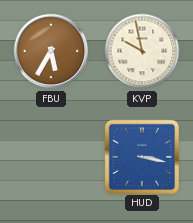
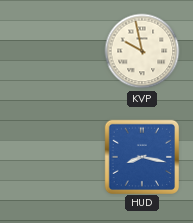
FBU: 5:35 -> none (51, 51)
HUD: 3:17 -> 8:17 (141, 156)
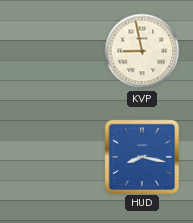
KVP: 9:58 -> 8:58 (142, 51)
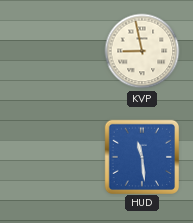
HUD: 8:17 -> 11:29 (141, 156)
